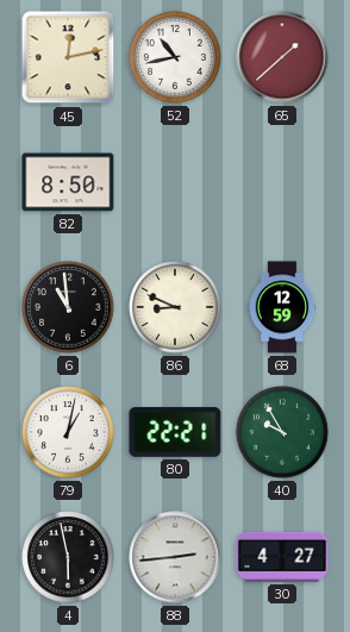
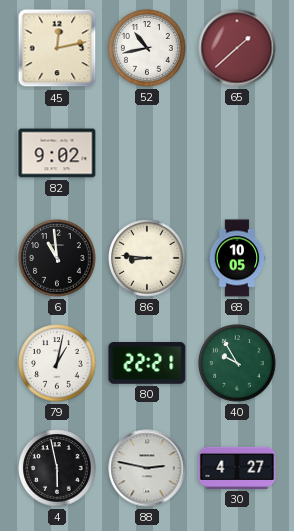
82: 8:50 -> 9:02 (57, 153)
86: 8:49 -> 8:46 (147, 258)
68: 12:59 -> 10:05 (237, 258)
88: 2:44 -> 2:47 (147, 468)
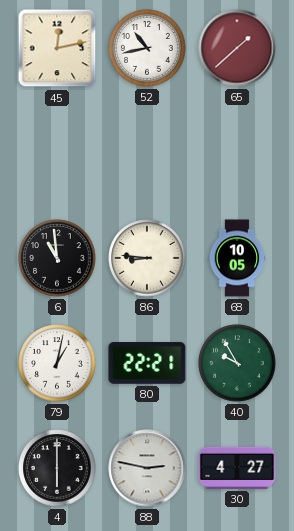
82: 9:02 -> none (57, 153)
4: 5:58 -> 6:00 (57, 468)
